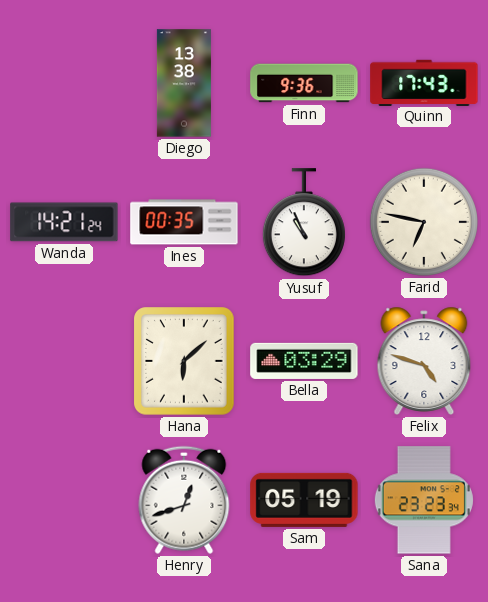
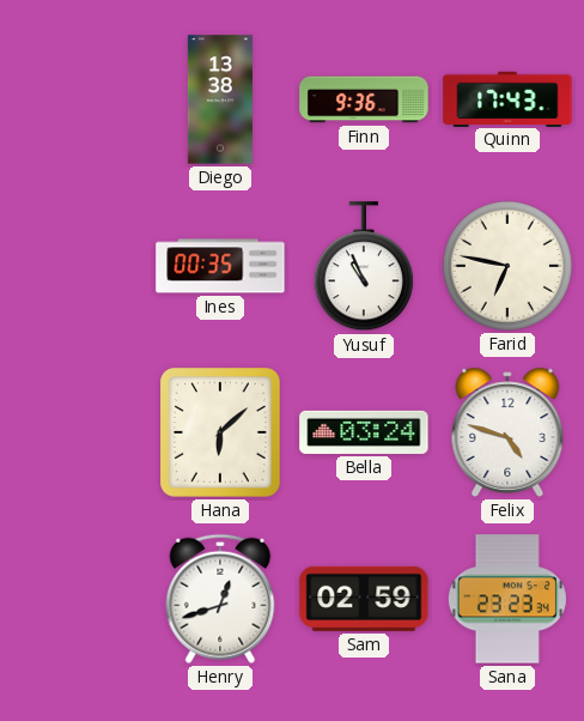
Wanda: 14:21 -> none (64, 222)
Bella: 03:29 -> 03:24 (364, 432)
Sam: 05:19 -> 02:59 (364, 599)
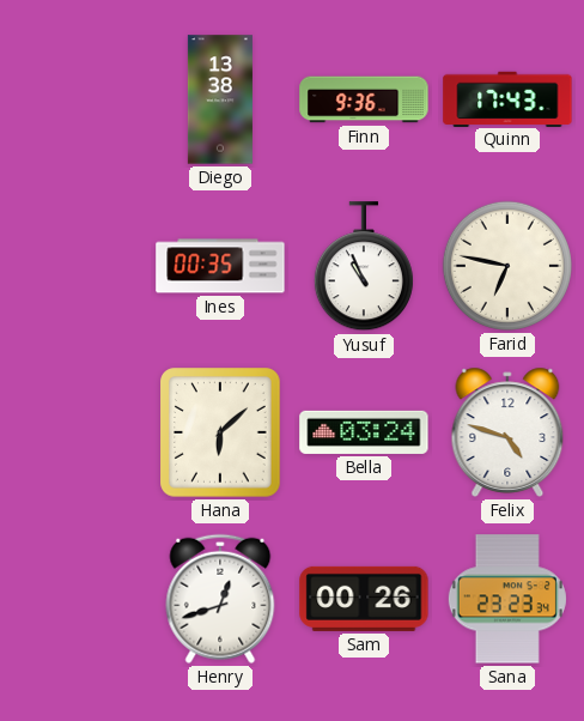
Sam: 02:59 -> 00:26 (364, 599)
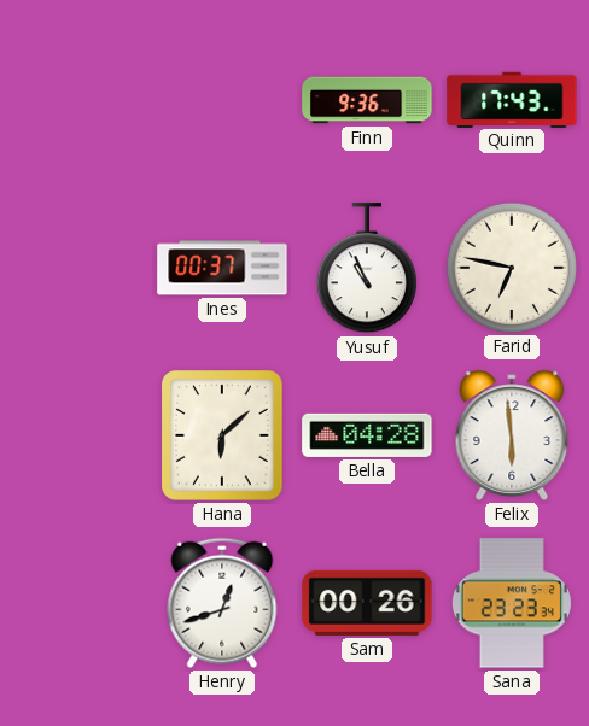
Diego: 13:38 -> none (220, 99)
Ines: 00:35 -> 00:37 (222, 268)
Bella: 03:24 -> 04:28 (367, 435)
Felix: 4:48 -> 5:59 (512, 435)
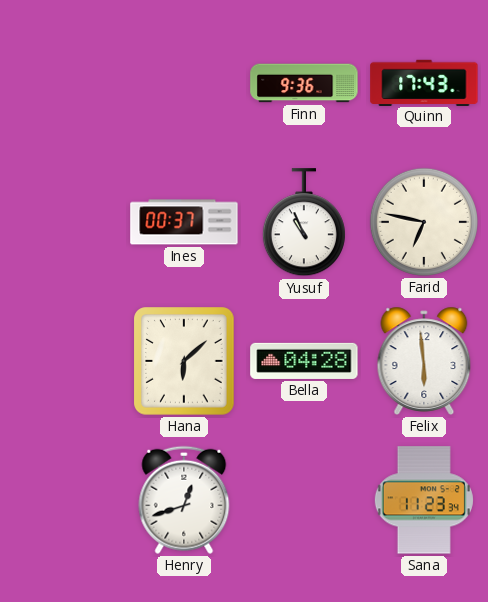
Sam: 00:26 -> none (367, 603)
Sana: 23:23 -> 11:23 (424, 500)
